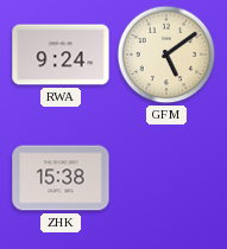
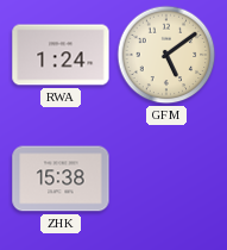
RWA: 9:24 -> 1:24 (61, 55)
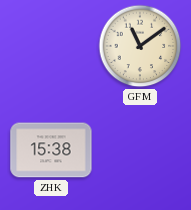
RWA: 1:24 -> none (61, 55)
GFM: 5:09 -> 11:09 (140, 46)
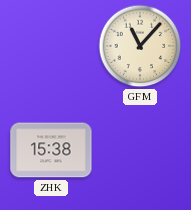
GFM: 11:09 -> 11:07 (140, 46)
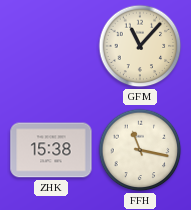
FFH: none -> 11:17 (140, 150)
